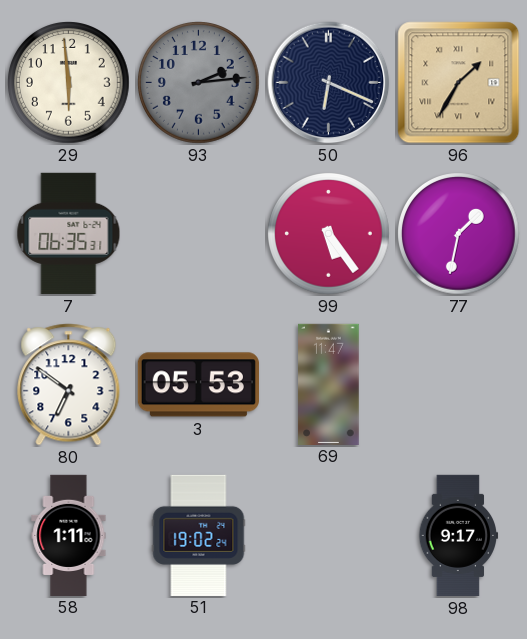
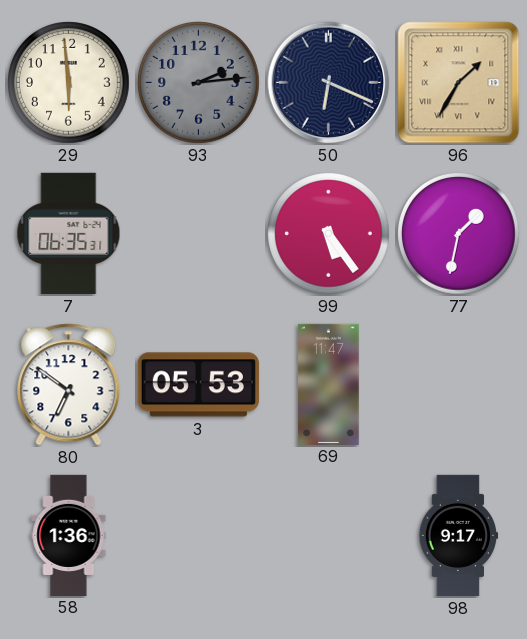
58: 1:11 -> 1:36 (69, 535)
51: 19:02 -> none (199, 535)
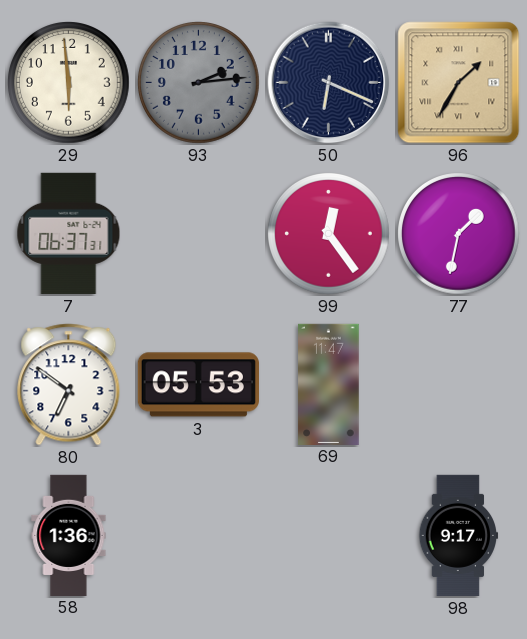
7: 06:35 -> 06:37 (69, 233)
99: 5:24 -> 12:24 (329, 234)
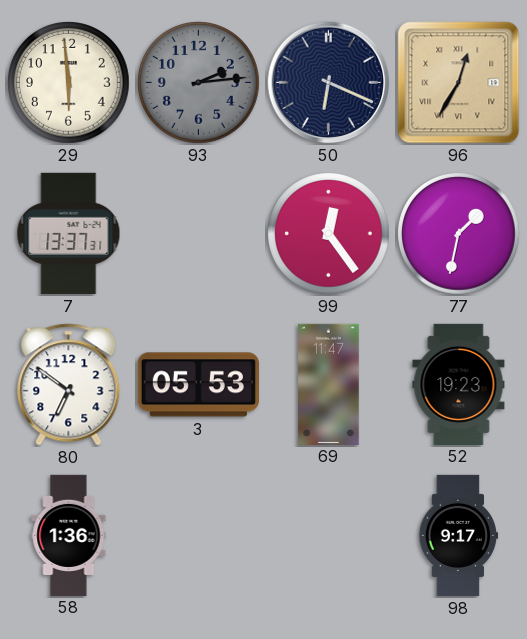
96: 1:35 -> 12:35 (459, 83)
7: 06:37 -> 13:37 (69, 233)
52: none -> 19:23 (459, 384)
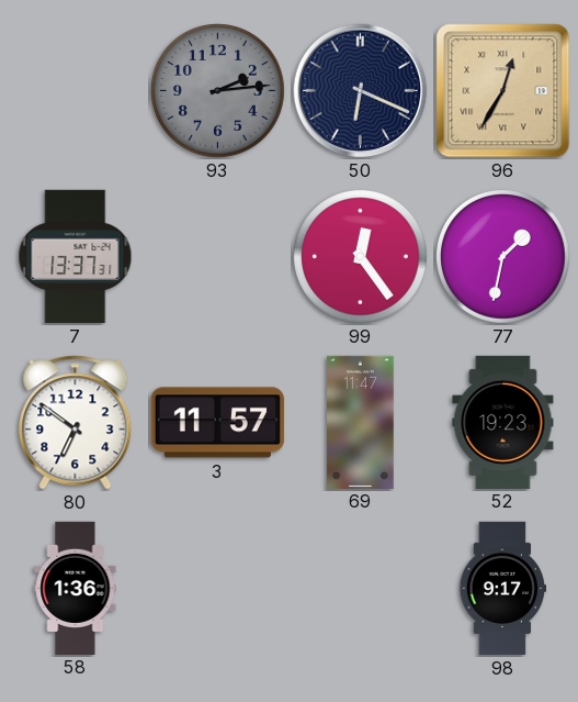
29: 5:59 -> none (69, 83)
3: 05:53 -> 11:57 (217, 423)
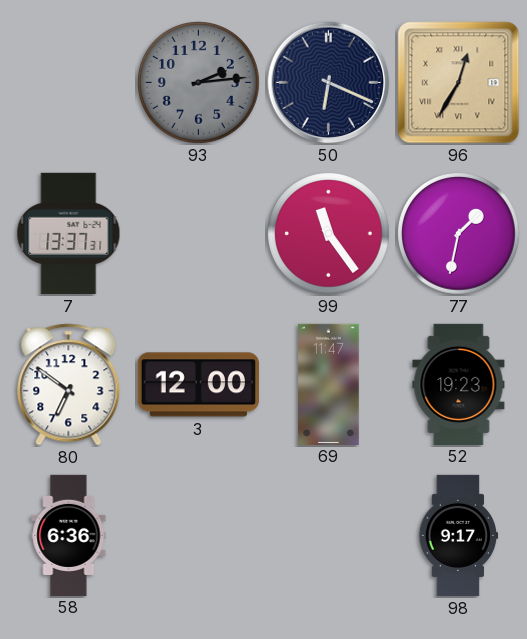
99: 12:24 -> 11:24 (329, 234)
3: 11:57 -> 12:00 (198, 385)
58: 1:36 -> 6:36 (69, 535)
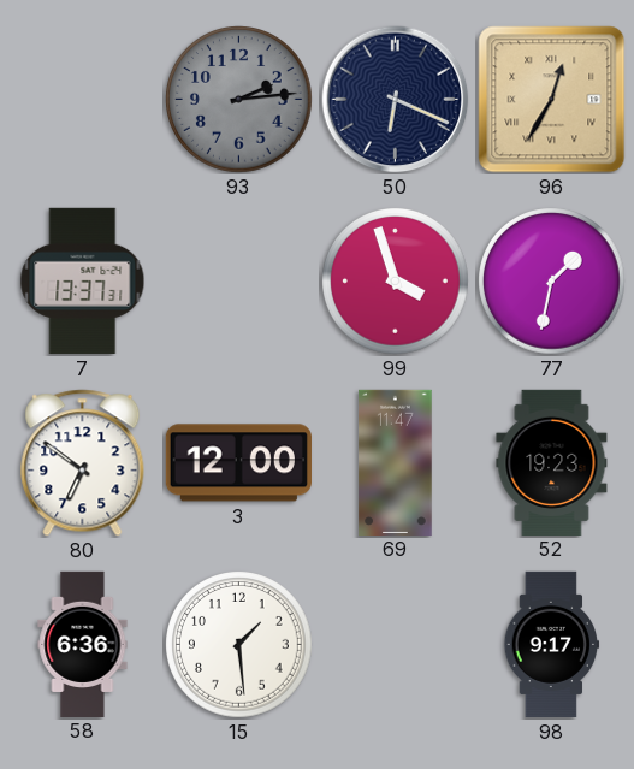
99: 11:24 -> 3:57 (396, 282)
15: none -> 1:29 (239, 645)
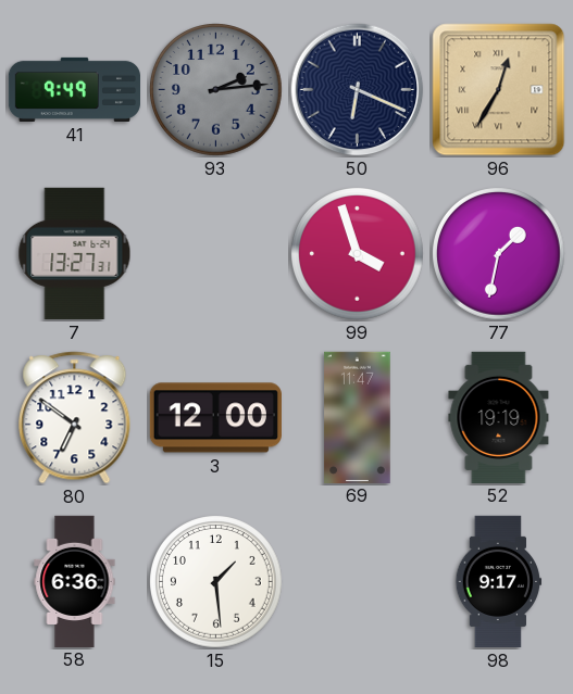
41: none -> 9:49 (74, 89)
7: 13:37 -> 13:27 (75, 253)
52: 19:23 -> 19:19 (499, 417)
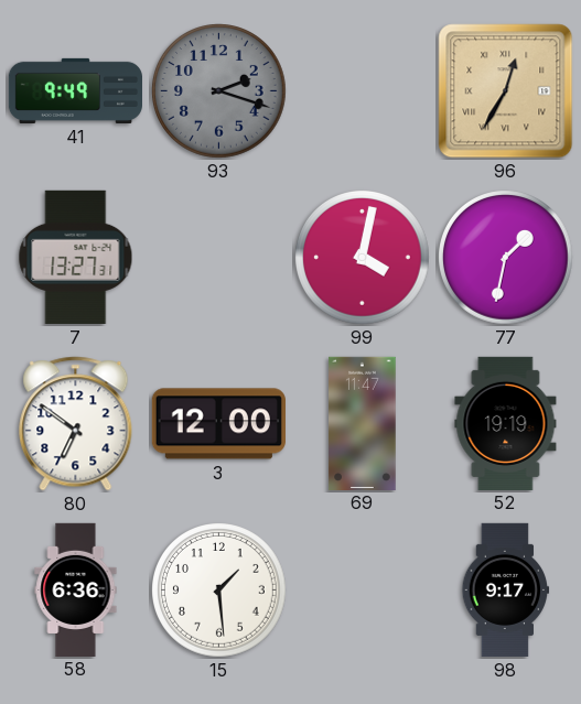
93: 2:14 -> 2:18 (219, 91)
50: 6:19 -> none (358, 90)
99: 3:57 -> 4:02 (363, 258)
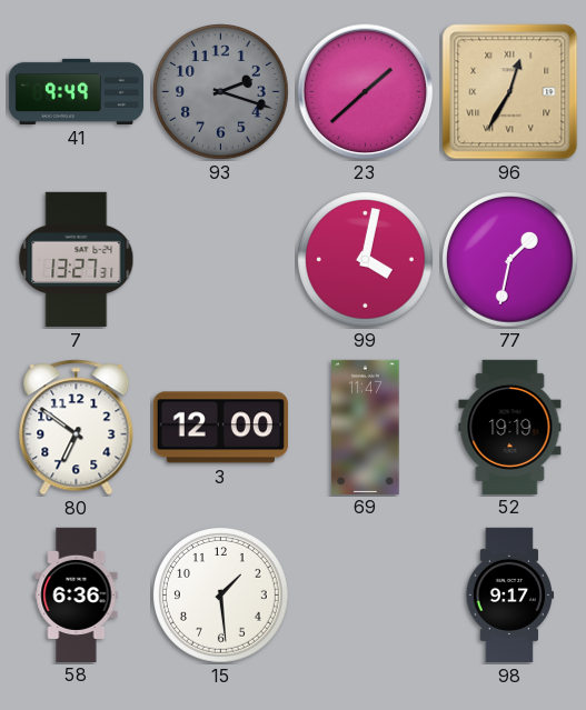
23: none -> 1:38 (366, 92)
